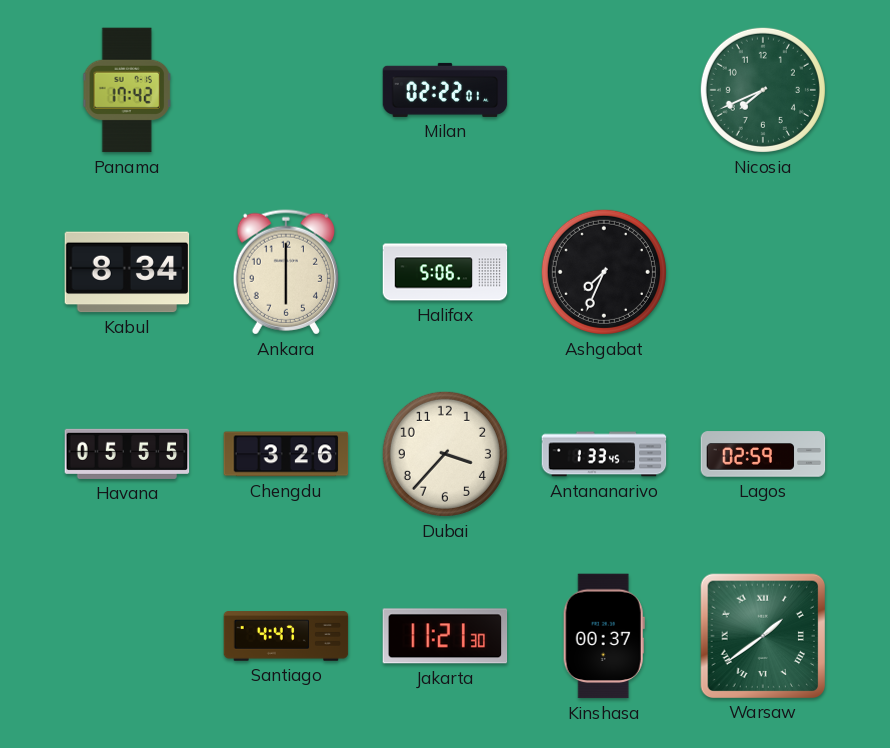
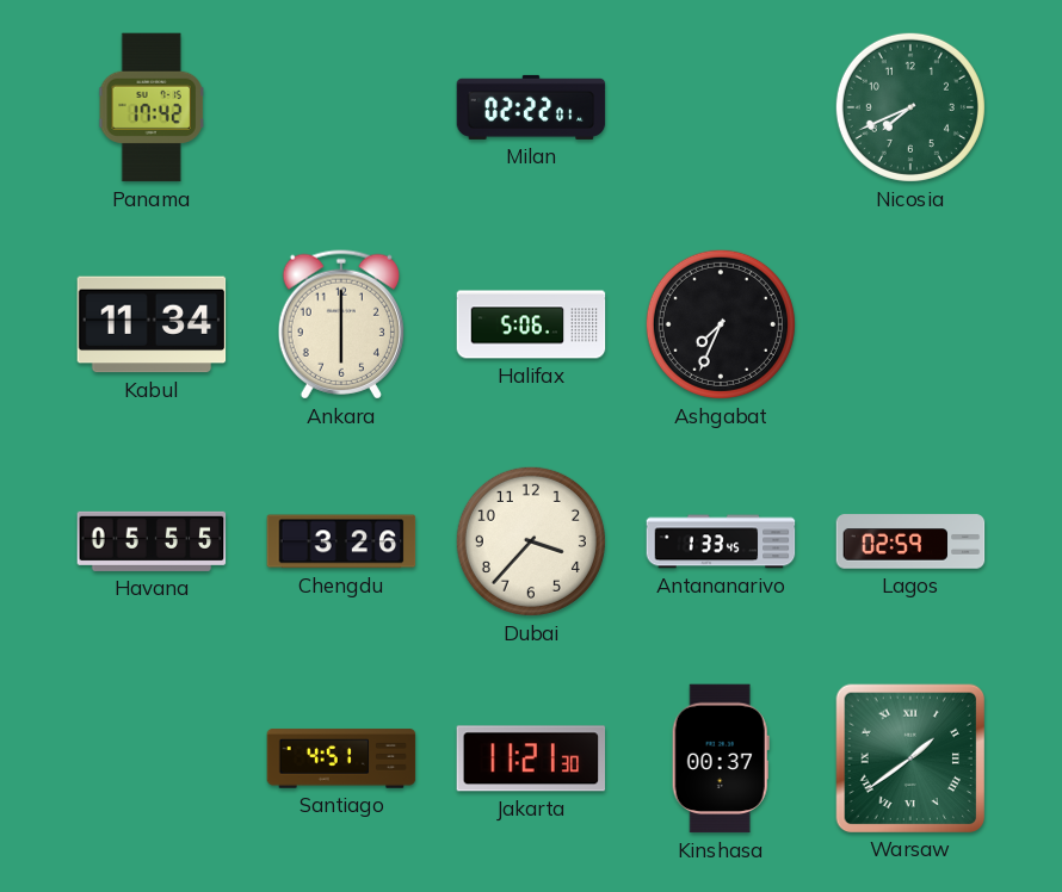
Kabul: 8:34 -> 11:34 (152, 324)
Santiago: 4:47 -> 4:51 (341, 758)
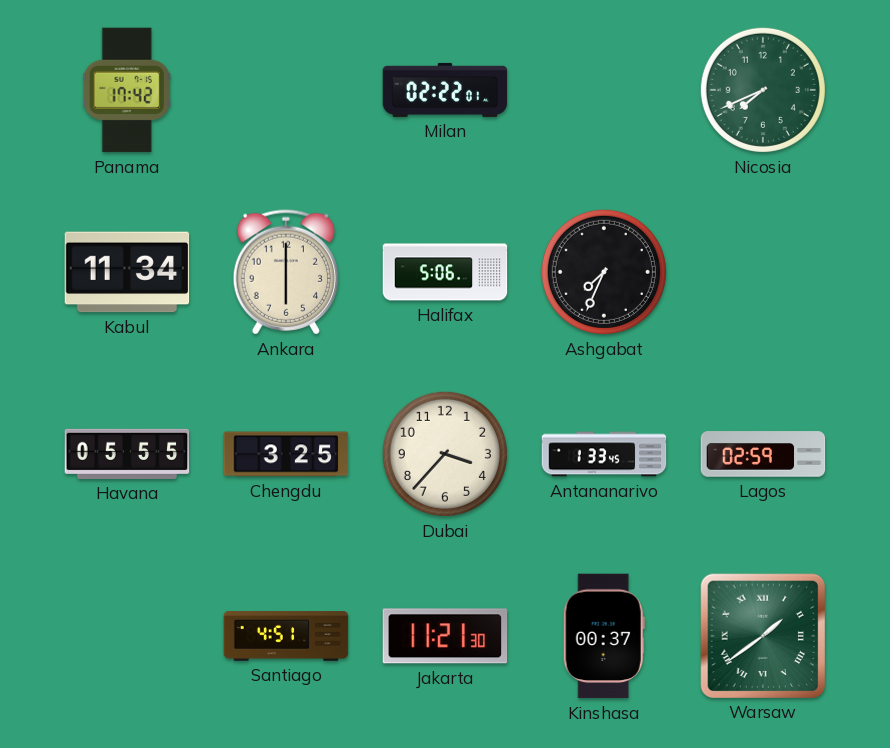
Chengdu: 3:26 -> 3:25 (286, 454)
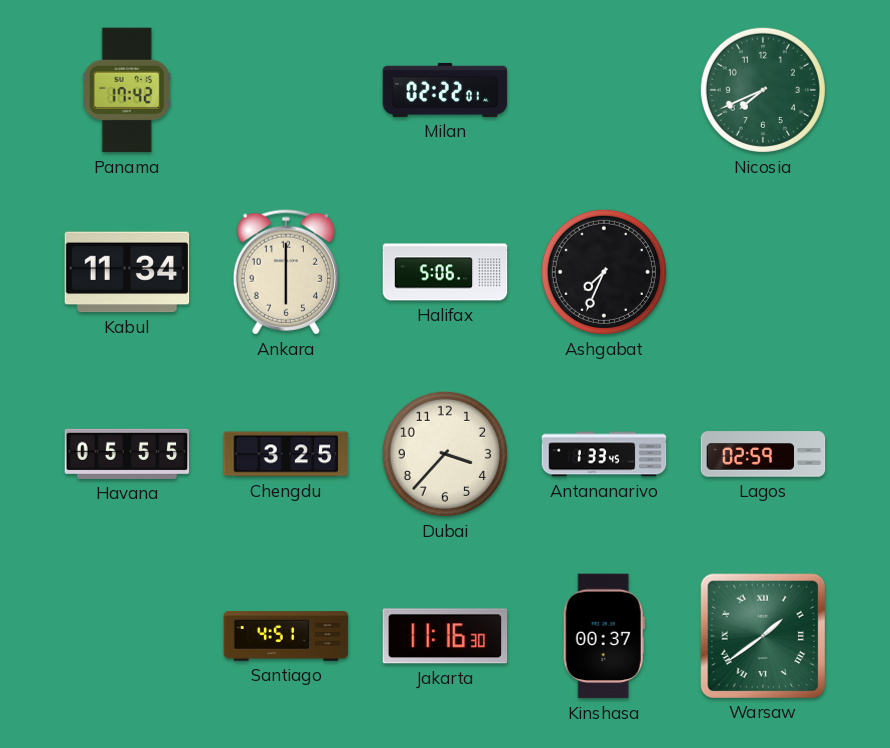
Jakarta: 11:21 -> 11:16 (445, 636)
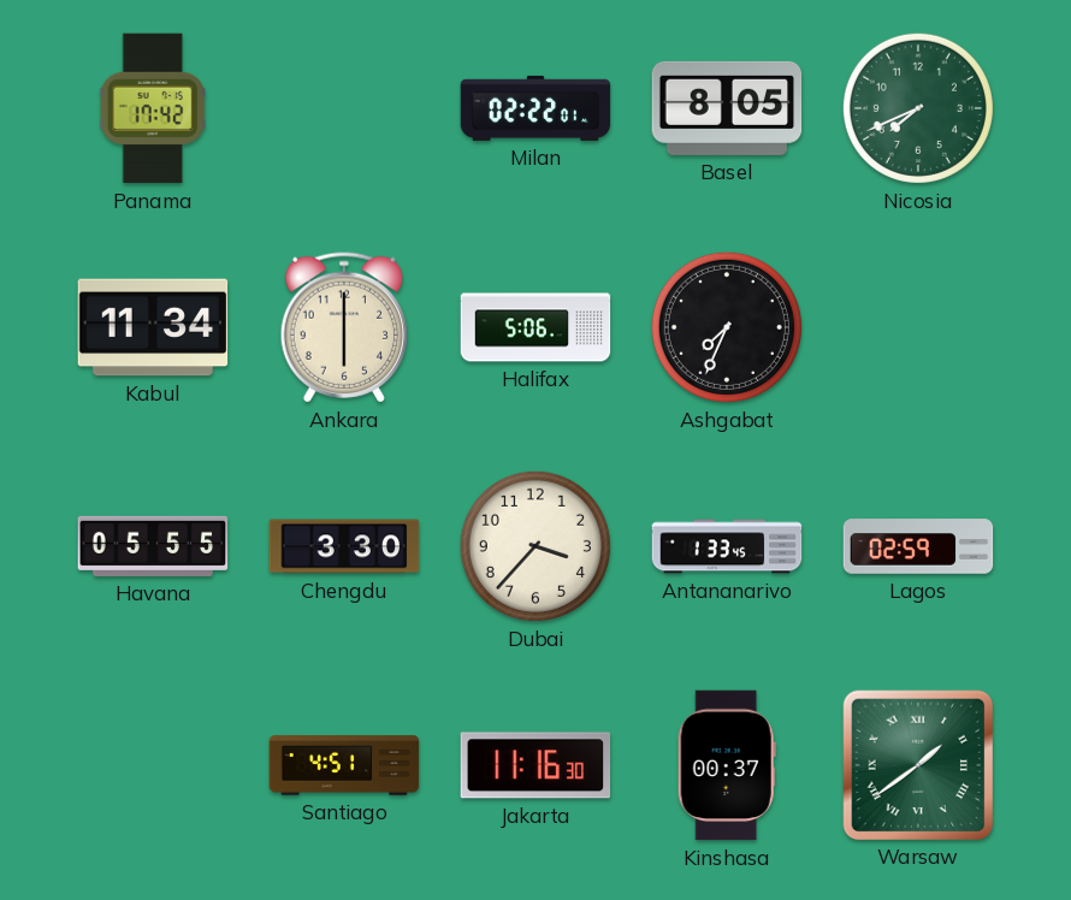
Basel: none -> 8:05 (727, 108)
Chengdu: 3:25 -> 3:30 (344, 546)
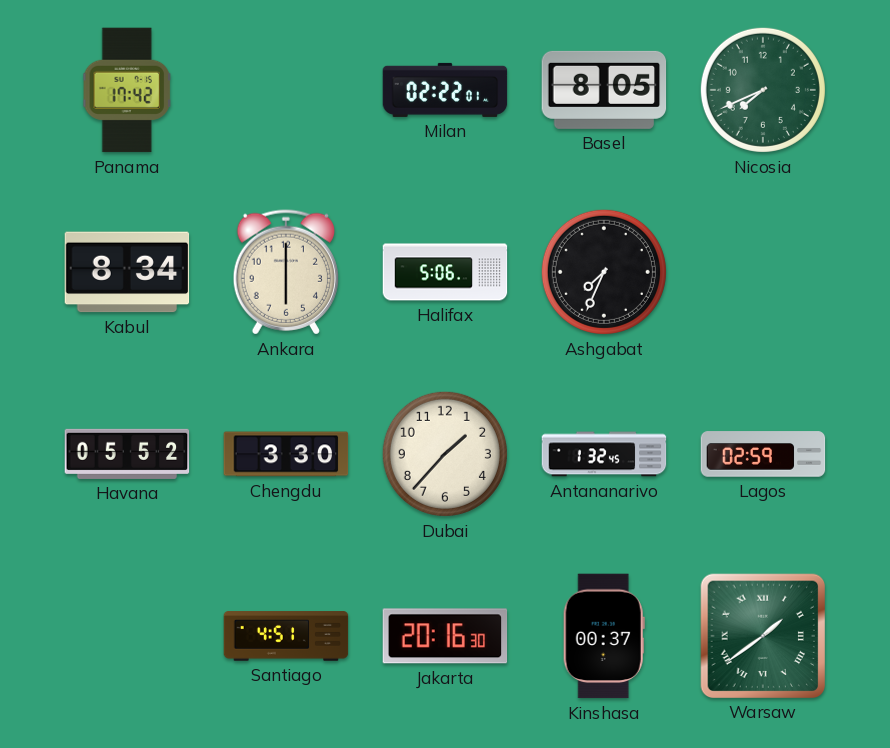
Kabul: 11:34 -> 8:34 (127, 272)
Havana: 05:55 -> 05:52 (127, 454)
Dubai: 3:37 -> 1:37 (445, 454)
Antananarivo: 1:33 -> 1:32 (604, 454)
Jakarta: 11:16 -> 20:16 (445, 636)
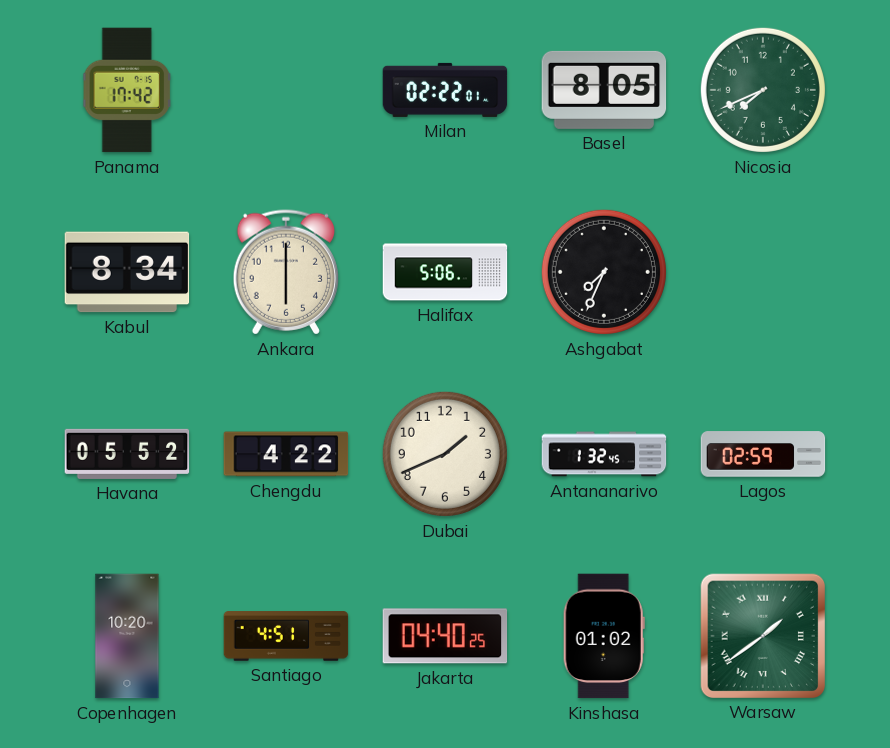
Chengdu: 3:30 -> 4:22 (286, 454)
Dubai: 1:37 -> 1:41 (445, 454)
Copenhagen: none -> 10:20 (127, 636)
Jakarta: 20:16 -> 04:40 (445, 636)
Kinshasa: 00:37 -> 01:02 (604, 636)
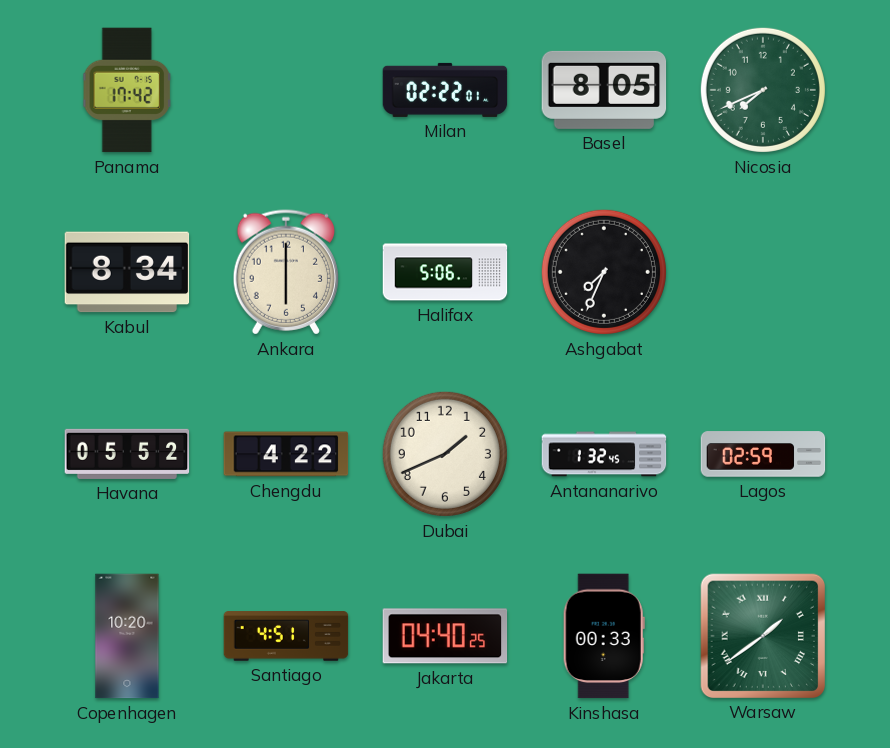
Kinshasa: 01:02 -> 00:33 (604, 636)
